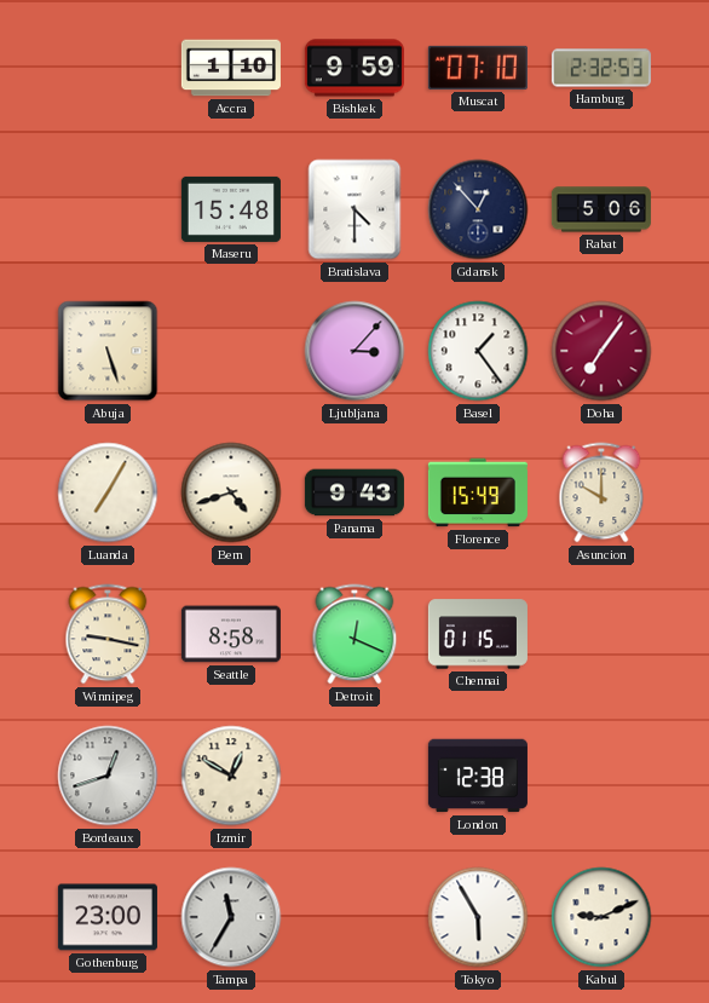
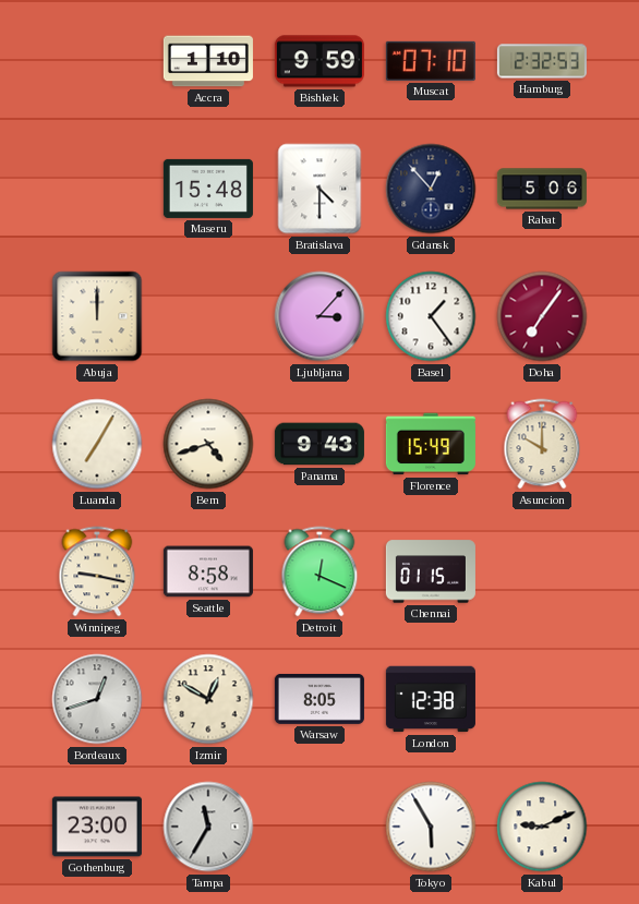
Abuja: 5:27 -> 12:00 (97, 316)
Warsaw: none -> 8:05 (319, 699)
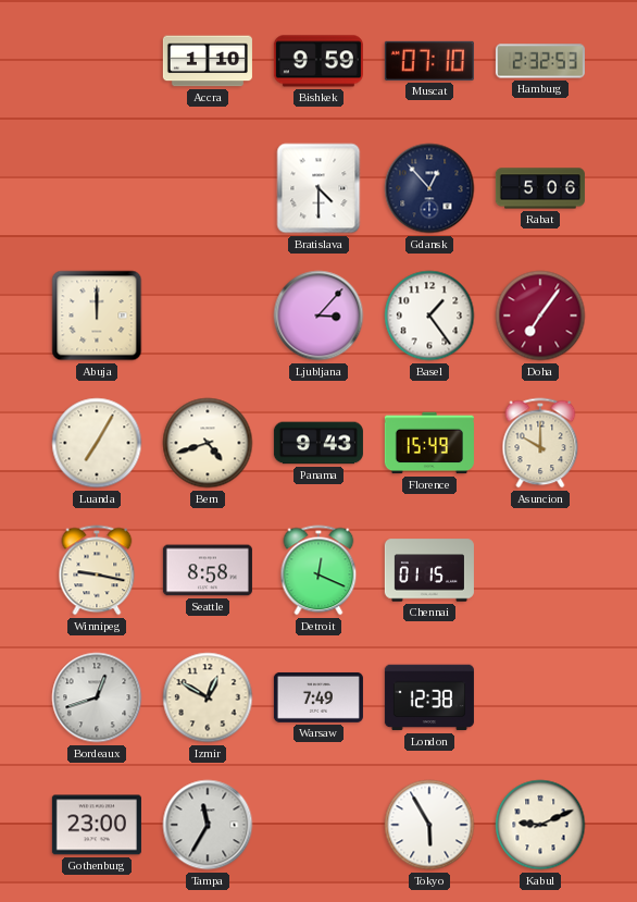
Maseru: 15:48 -> none (208, 189)
Warsaw: 8:05 -> 7:49 (318, 697)
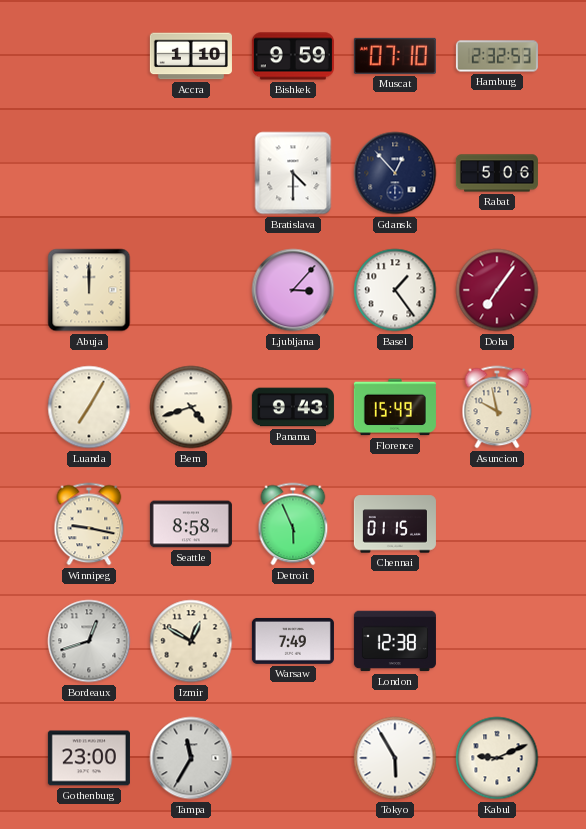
Asuncion: 10:00 -> 9:58 (497, 407)
Detroit: 12:19 -> 5:56 (293, 524)
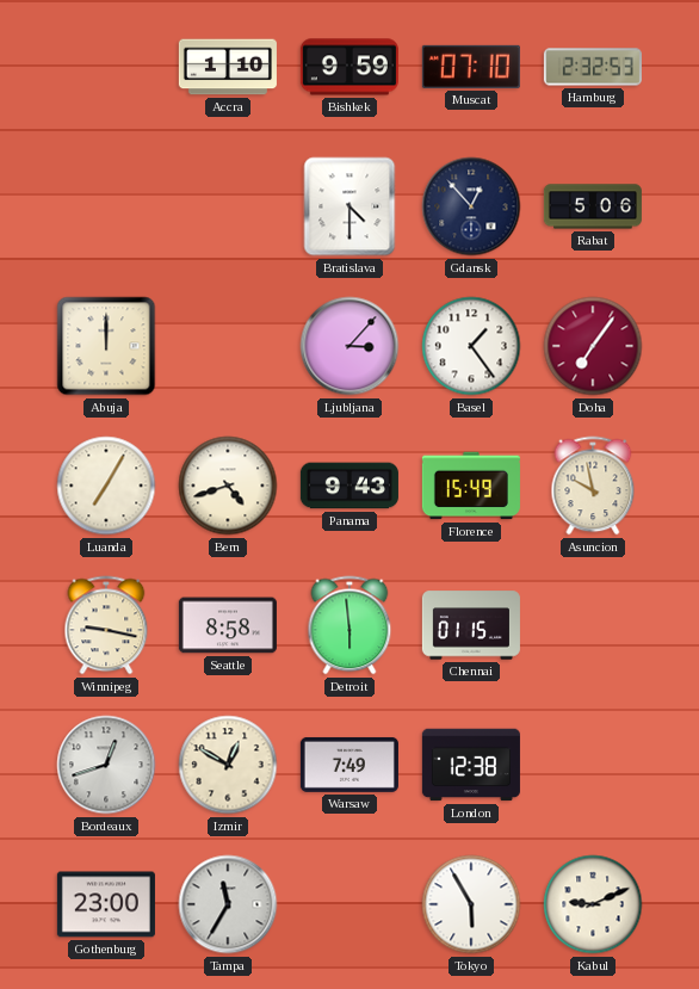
Detroit: 5:56 -> 5:59 (349, 625)
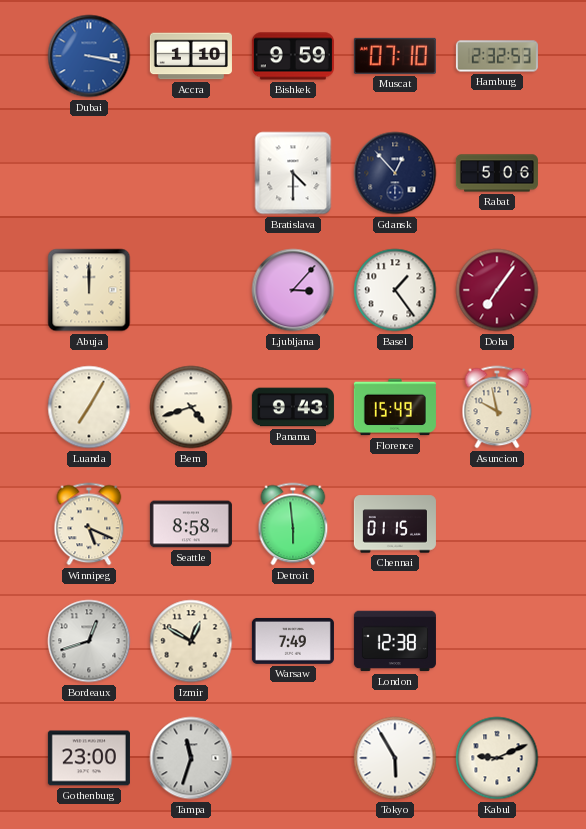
Dubai: none -> 3:17 (89, 56)
Winnipeg: 9:17 -> 5:19 (89, 524)
Tampa: 11:35 -> 11:33 (191, 758)
